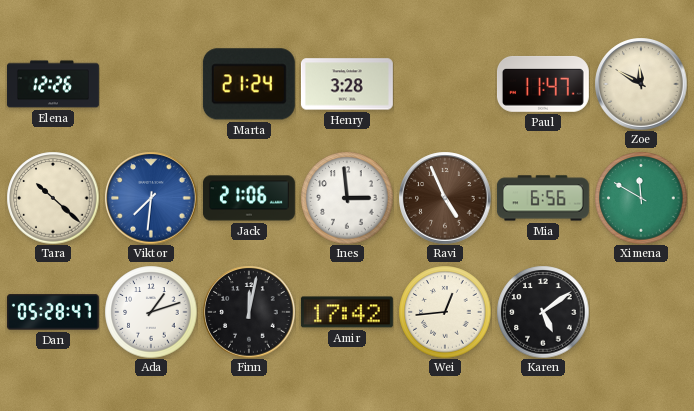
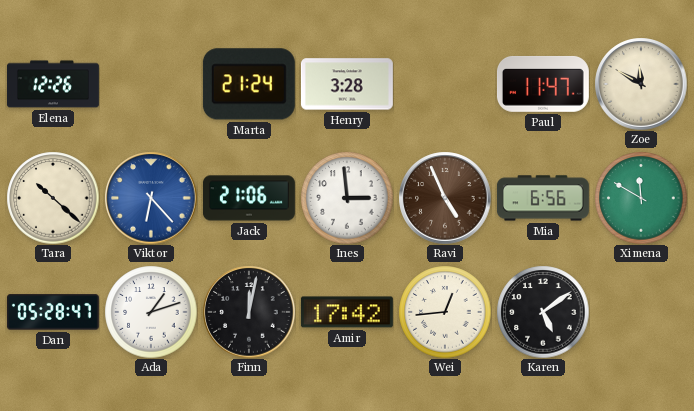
Viktor: 7:31 -> 6:23 (151, 198)
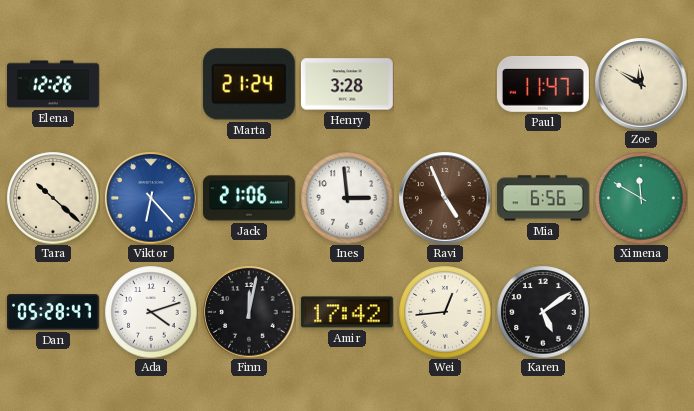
Ada: 1:12 -> 4:12 (151, 312)
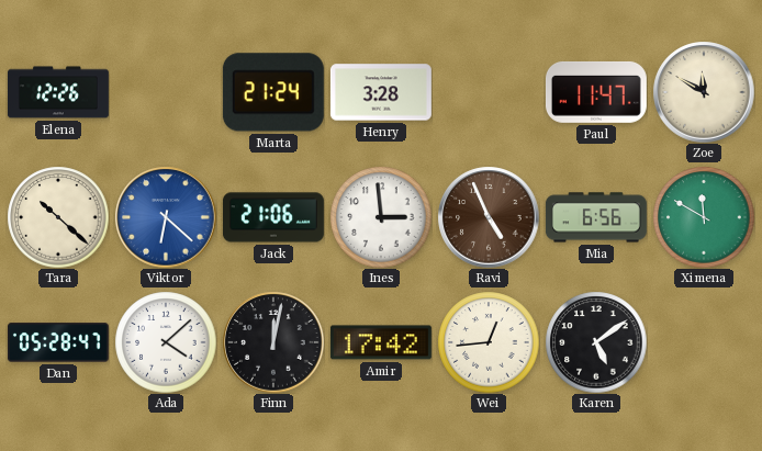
Viktor: 6:23 -> 6:22 (166, 217)
Ada: 4:12 -> 4:08 (166, 342)
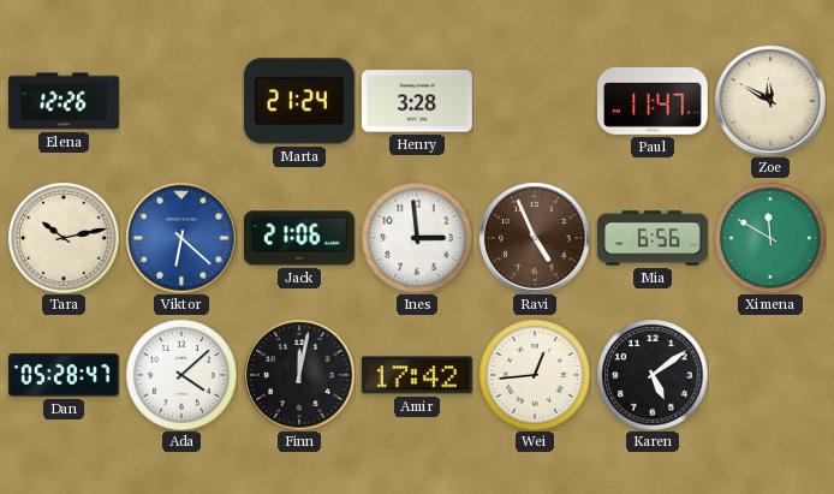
Tara: 10:22 -> 10:13 (64, 238)
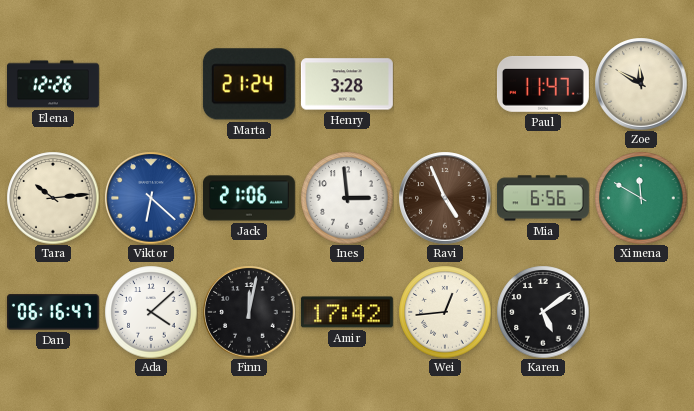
Tara: 10:13 -> 10:14 (53, 198)
Dan: 05:28 -> 06:16 (53, 312)
